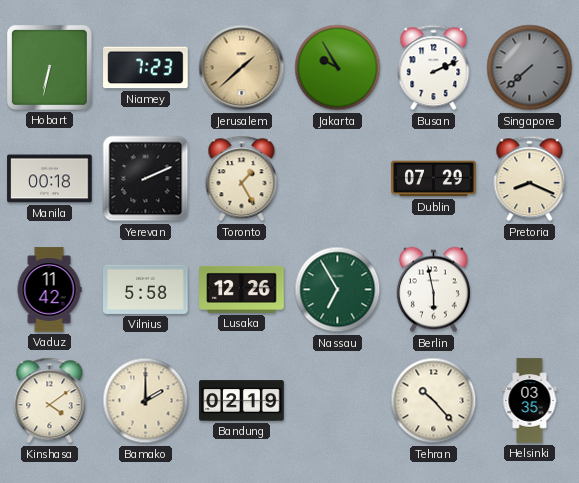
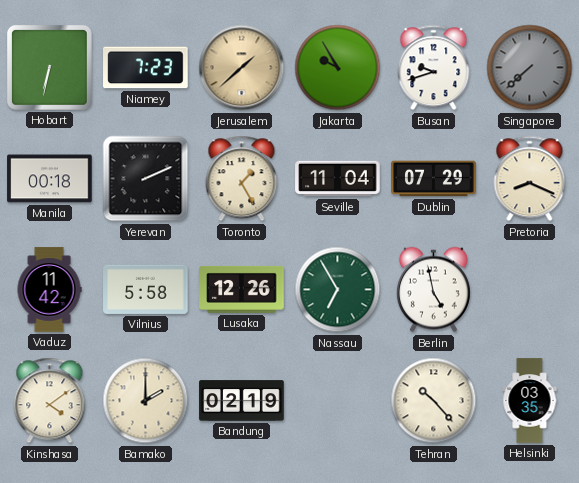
Busan: 2:11 -> 9:42 (434, 68)
Seville: none -> 11:04 (338, 179)
Berlin: 5:58 -> 4:58 (433, 290)
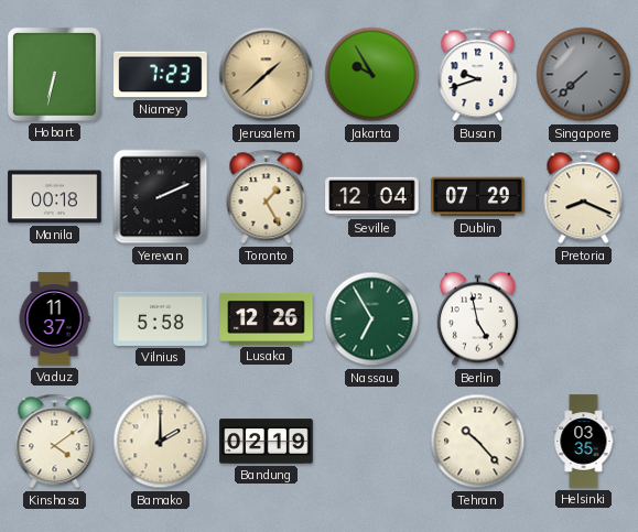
Seville: 11:04 -> 12:04 (372, 197)
Vaduz: 11:42 -> 11:37 (54, 319)
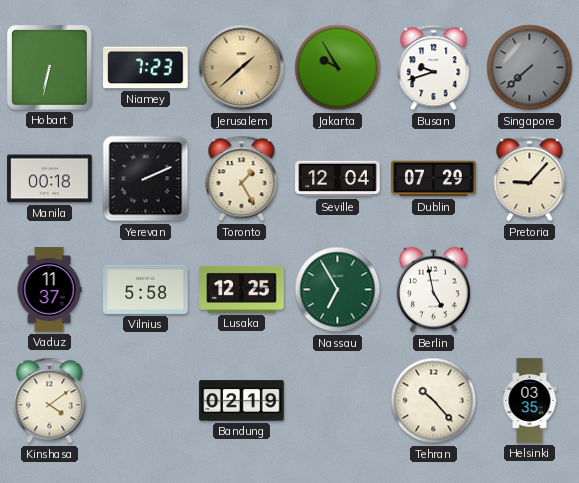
Pretoria: 8:19 -> 9:07 (530, 179)
Lusaka: 12:26 -> 12:25 (242, 289)
Bamako: 2:00 -> none (161, 442)
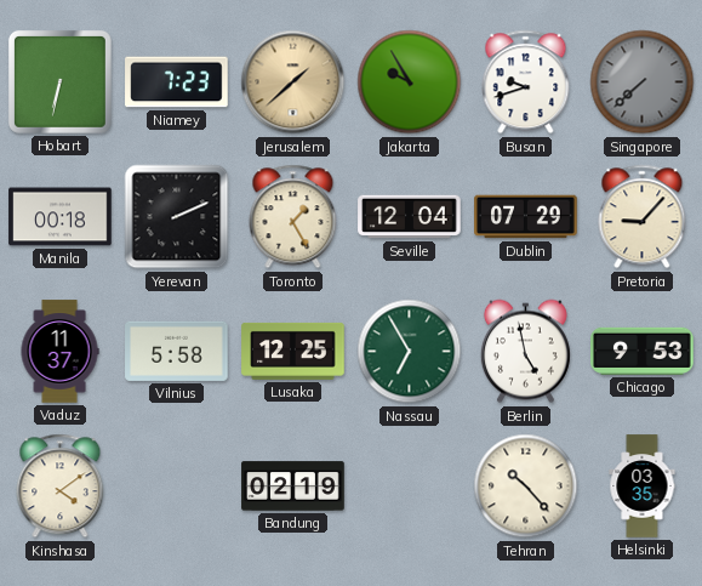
Chicago: none -> 9:53 (643, 351)
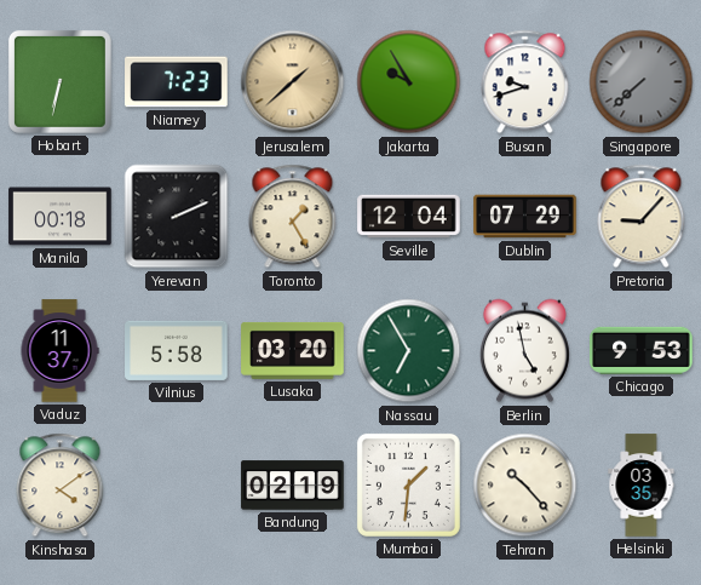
Lusaka: 12:25 -> 03:20 (293, 350)
Mumbai: none -> 1:31 (408, 484)
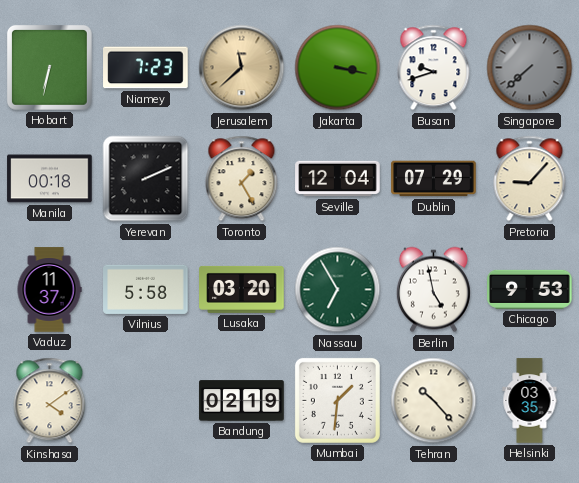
Jerusalem: 1:38 -> 11:38 (242, 68)
Jakarta: 9:55 -> 3:17 (338, 68)
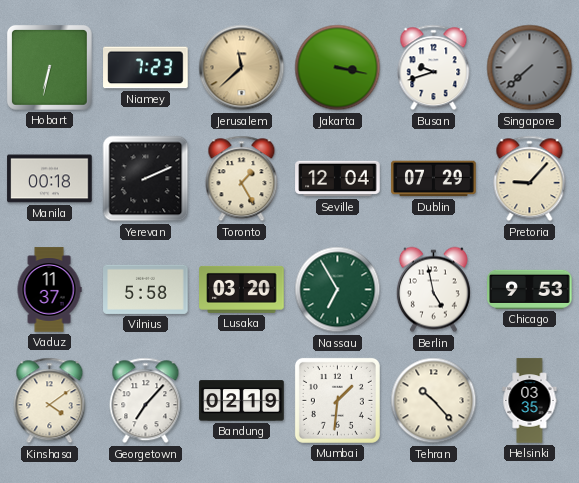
Georgetown: none -> 7:07 (146, 401)
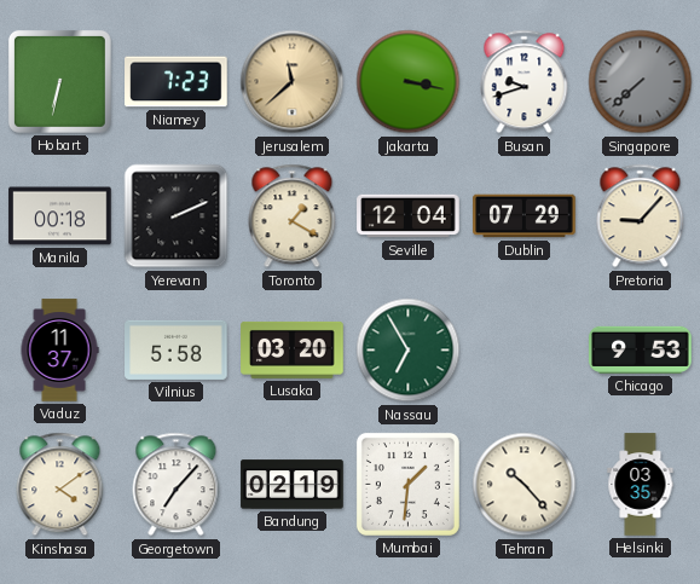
Toronto: 1:25 -> 1:20 (293, 216)
Berlin: 4:58 -> none (433, 290)
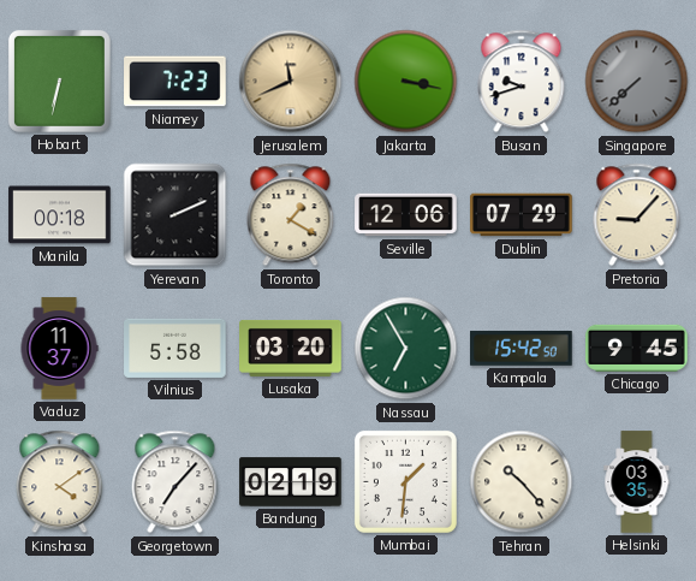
Jerusalem: 11:38 -> 11:41 (291, 82)
Seville: 12:04 -> 12:06 (406, 215)
Kampala: none -> 15:42 (522, 348)
Chicago: 9:53 -> 9:45 (637, 348)
